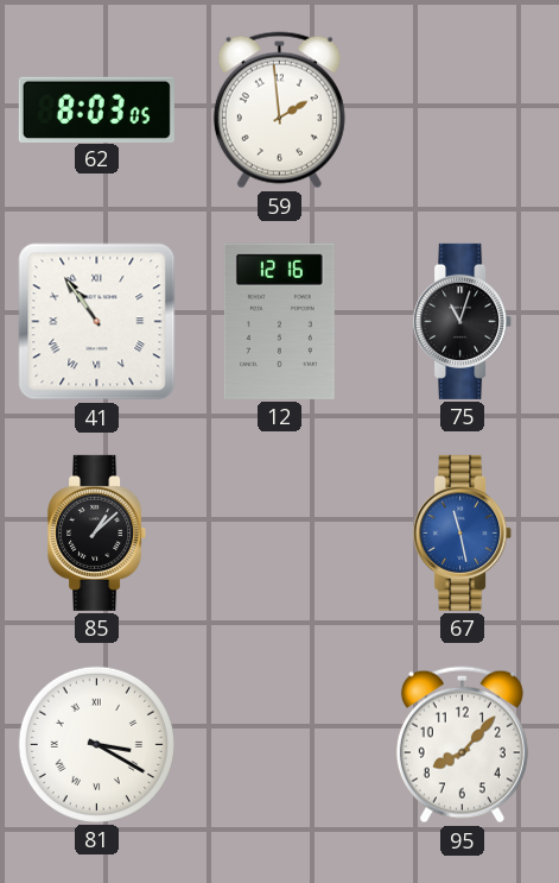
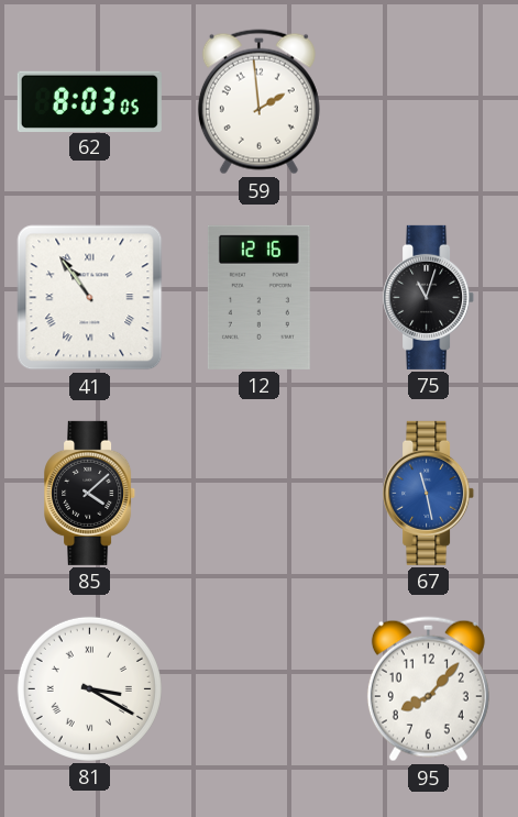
85: 1:08 -> 4:08 (90, 493)
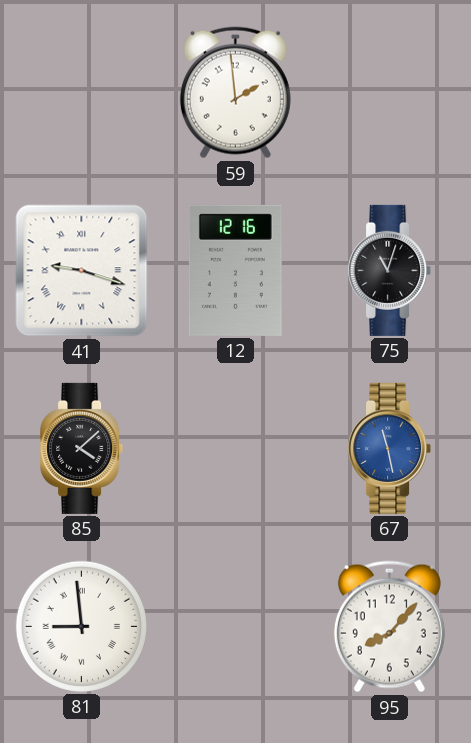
62: 8:03 -> none (89, 101)
41: 10:54 -> 9:18 (82, 271)
81: 3:20 -> 8:59 (81, 626)
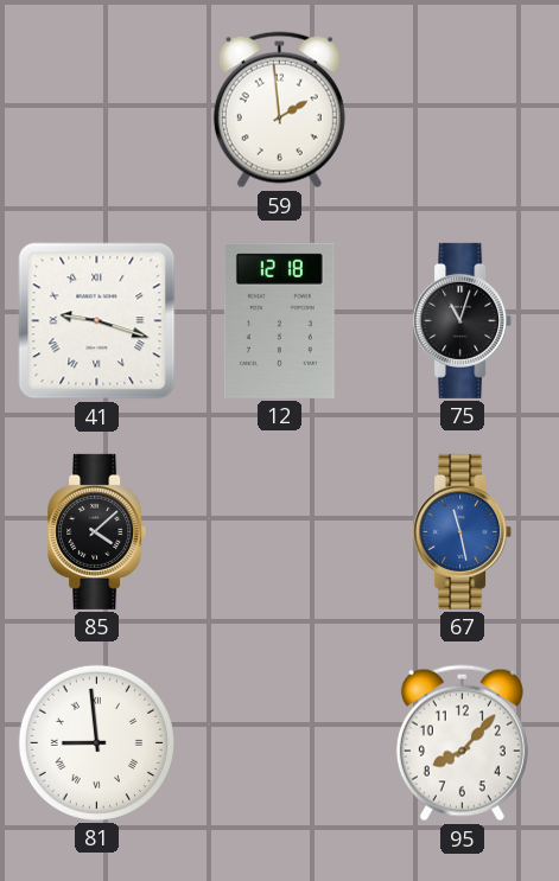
12: 12:16 -> 12:18 (279, 320)
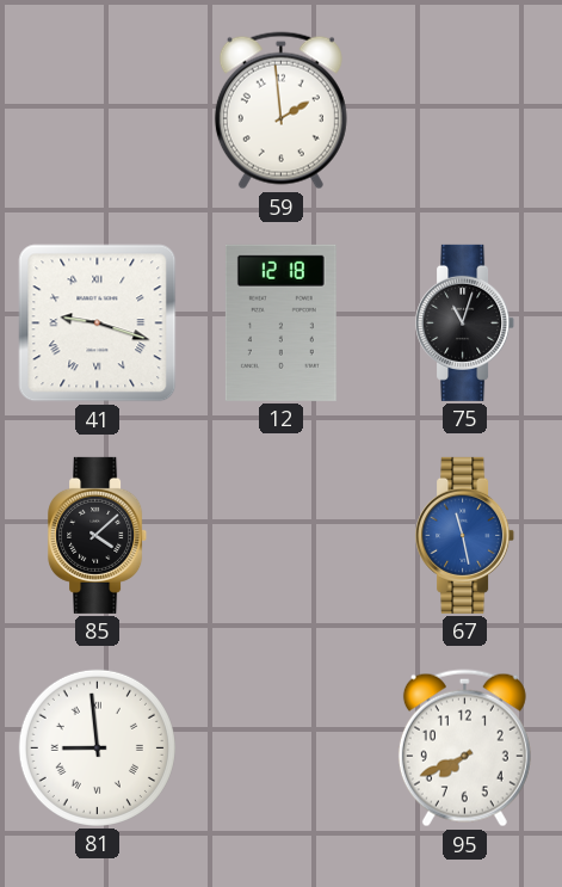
95: 8:07 -> 7:41 (464, 749)
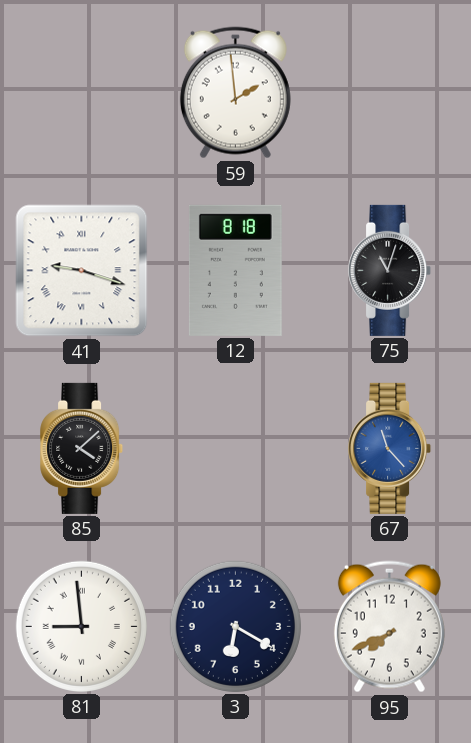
12: 12:18 -> 8:18 (235, 270)
67: 11:28 -> 11:23 (390, 448)
3: none -> 6:20 (235, 626)
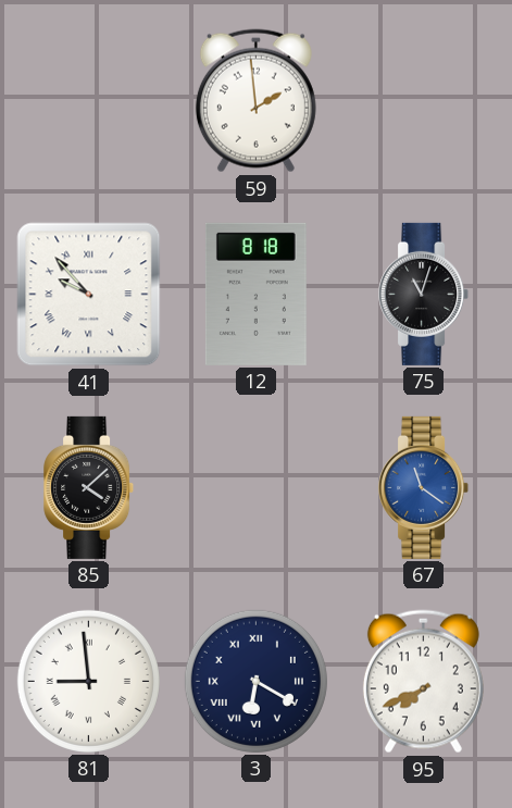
41: 9:18 -> 9:53 (89, 295)
67: 11:23 -> 11:21 (424, 487)
3 numerals: Arabic -> Roman (255, 681)
